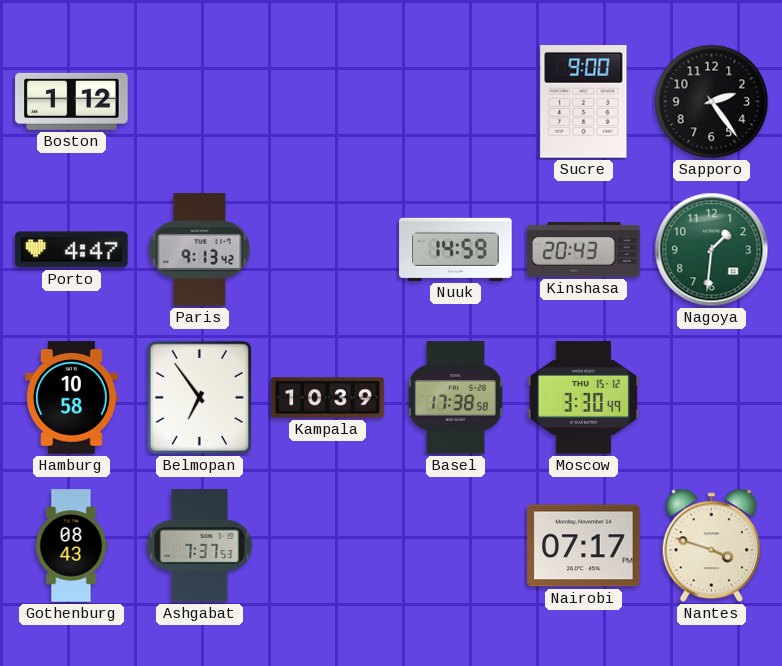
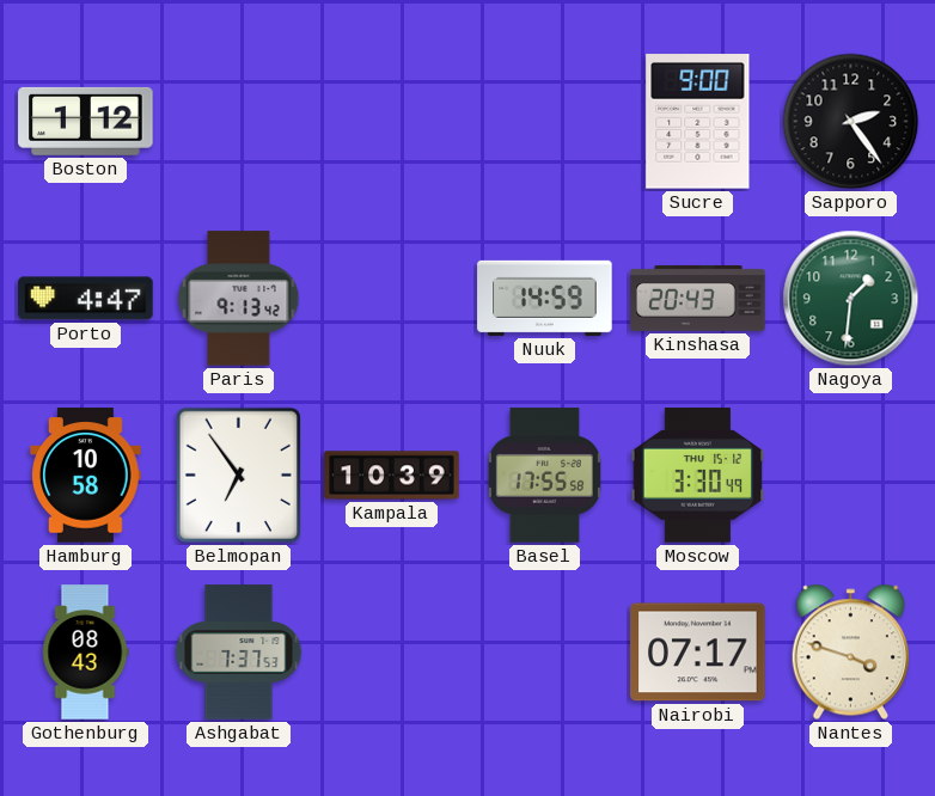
Basel: 17:38 -> 17:55 (544, 476)
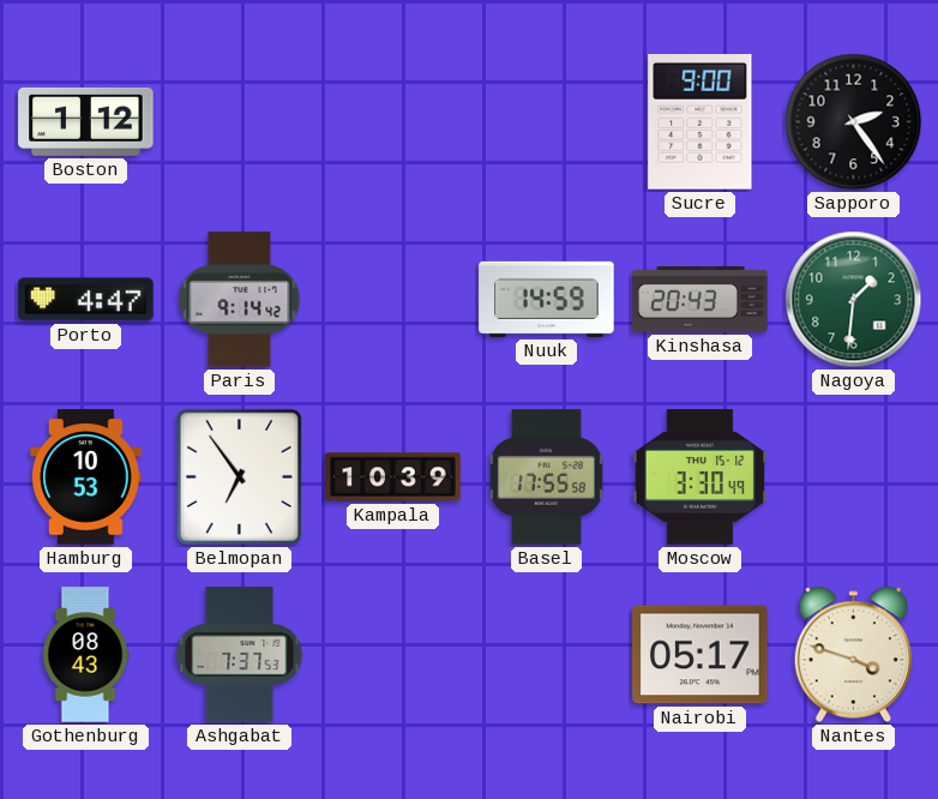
Paris: 9:13 -> 9:14 (240, 300)
Hamburg: 10:58 -> 10:53 (86, 477)
Nairobi: 07:17 -> 05:17 (701, 655)
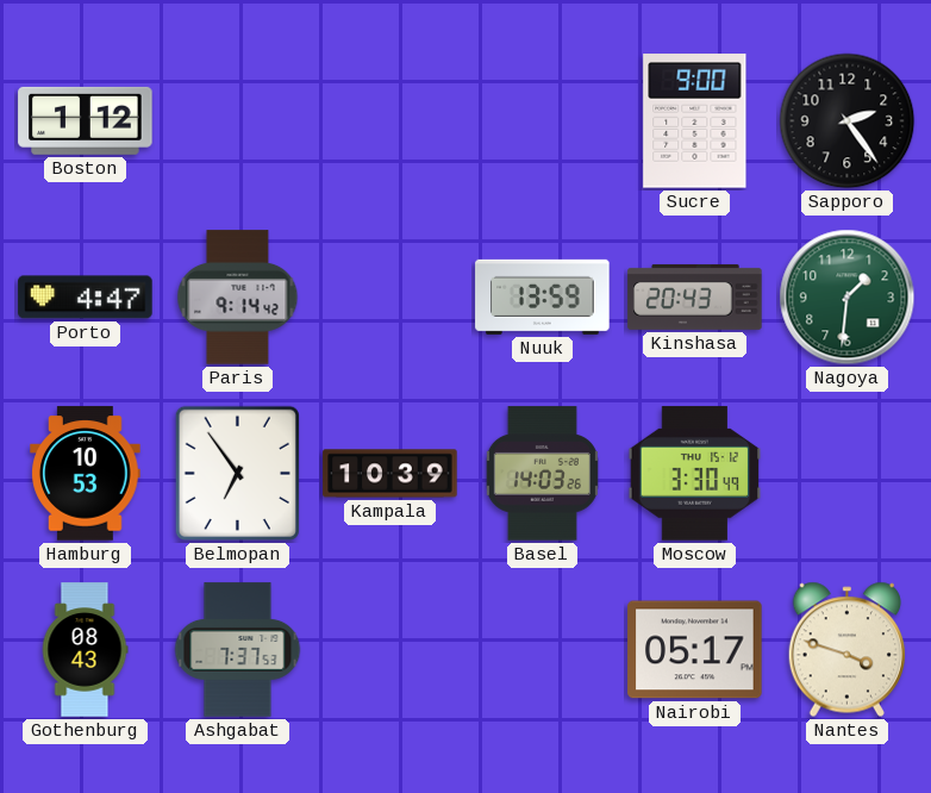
Nuuk: 14:59 -> 13:59 (543, 296)
Basel: 17:55 -> 14:03 (542, 474)
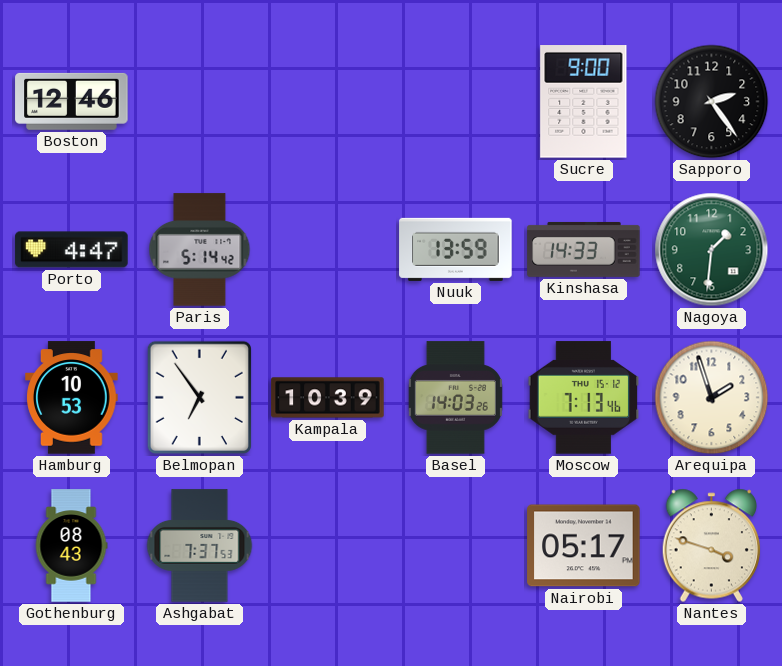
Boston: 1:12 -> 12:46 (72, 101)
Paris: 9:14 -> 5:14 (200, 250)
Kinshasa: 20:43 -> 14:33 (584, 249)
Moscow: 3:30 -> 7:13 (584, 398)
Arequipa: none -> 1:57 (712, 398)
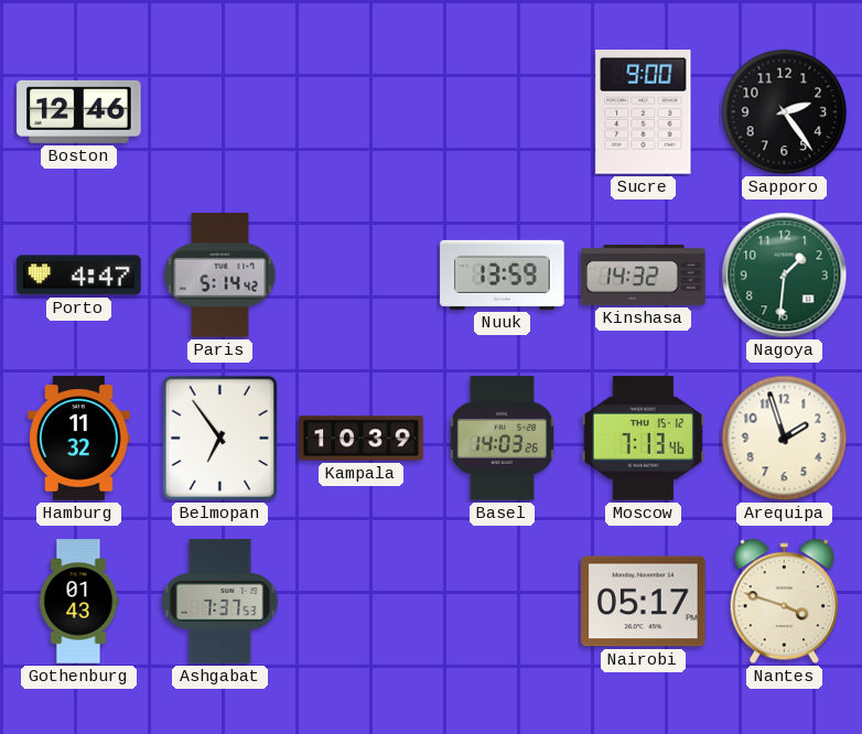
Kinshasa: 14:33 -> 14:32 (644, 274)
Hamburg: 10:53 -> 11:32 (79, 439)
Gothenburg: 08:43 -> 01:43 (78, 602)
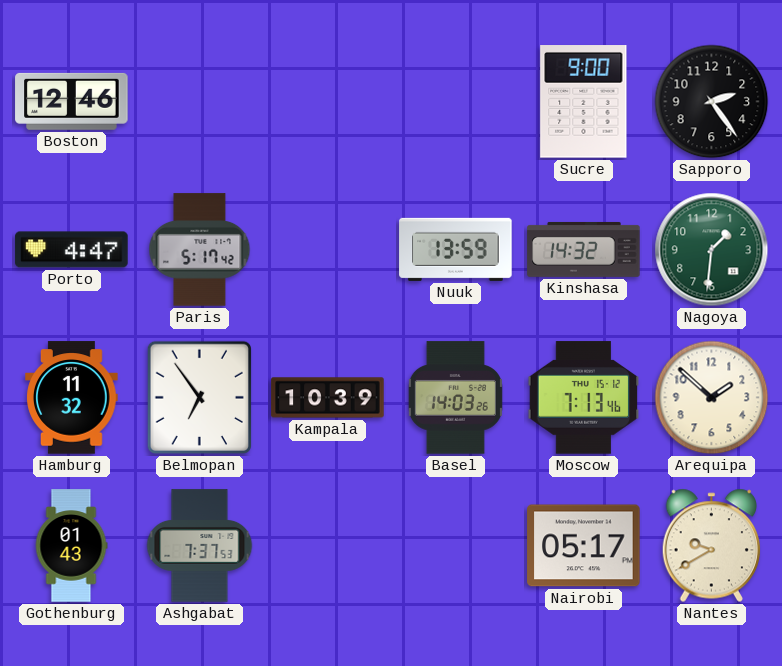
Paris: 5:14 -> 5:17 (200, 250)
Arequipa: 1:57 -> 1:52 (712, 398)
Nantes: 3:48 -> 9:40 (711, 546)
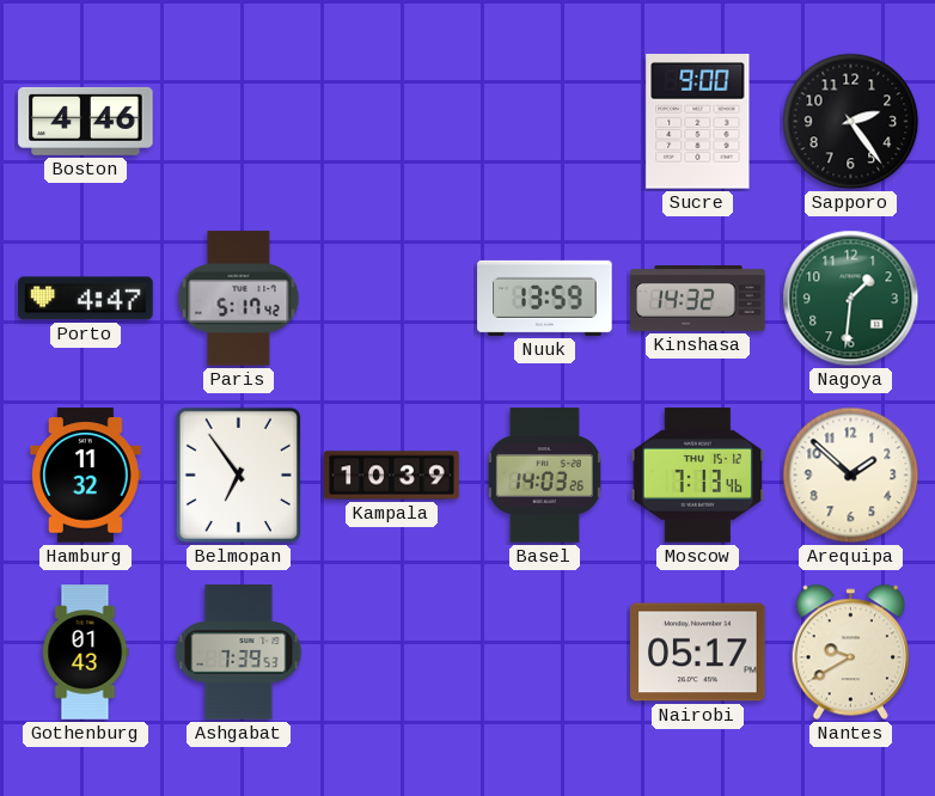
Boston: 12:46 -> 4:46 (86, 121)
Ashgabat: 7:37 -> 7:39 (239, 653)
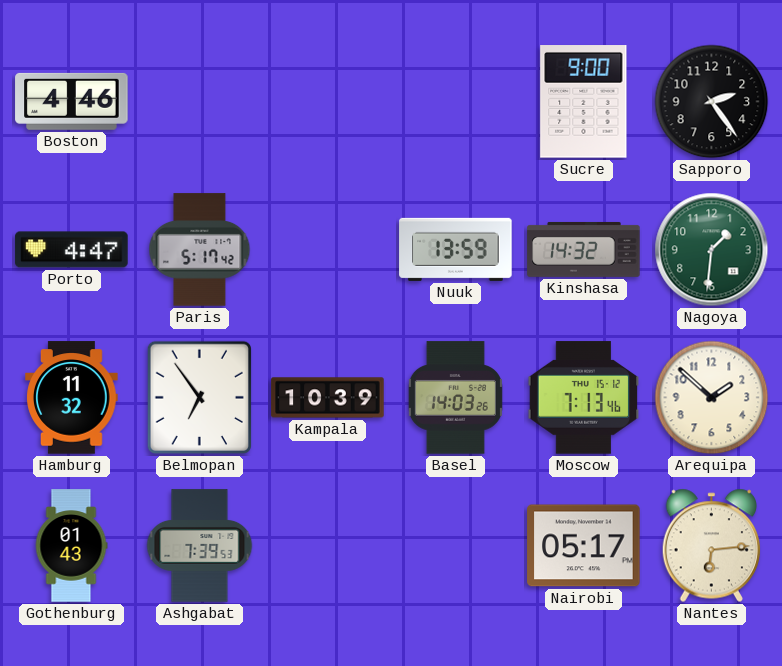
Nantes: 9:40 -> 6:14 (711, 546)
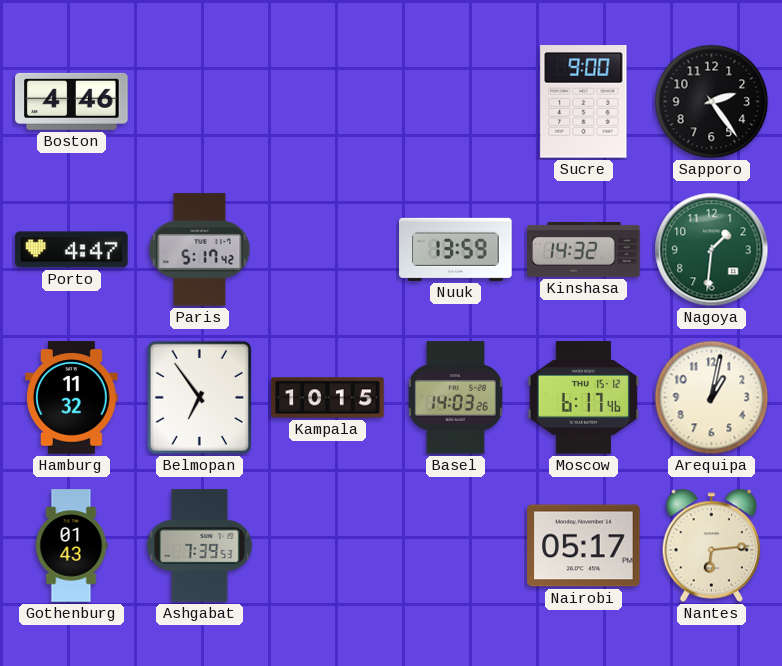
Kampala: 10:39 -> 10:15 (328, 398)
Moscow: 7:13 -> 6:17 (584, 398)
Arequipa: 1:52 -> 1:02 (712, 398)
